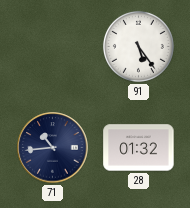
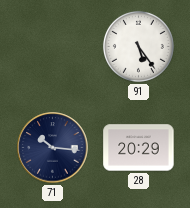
71: 10:44 -> 10:16 (53, 148)
28: 01:32 -> 20:29 (139, 148)
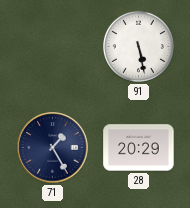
91: 5:24 -> 5:28 (138, 46)
71: 10:16 -> 1:25 (53, 148)
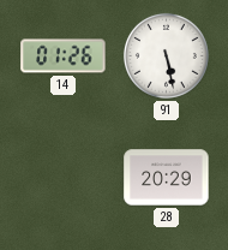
14: none -> 01:26 (64, 56)
71: 1:25 -> none (53, 148)
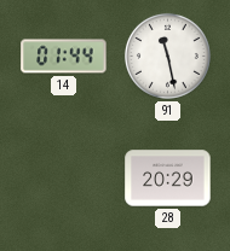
14: 01:26 -> 01:44 (64, 57)
91: 5:28 -> 11:28 (167, 56)
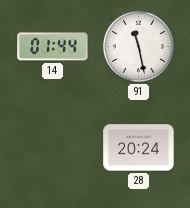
28: 20:29 -> 20:24 (139, 148)
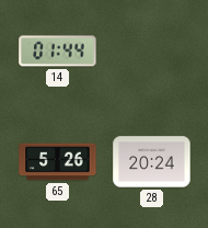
91: 11:28 -> none (138, 46)
65: none -> 5:26 (58, 162)
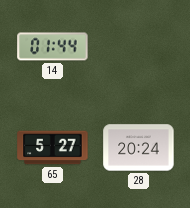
65: 5:26 -> 5:27 (53, 148)
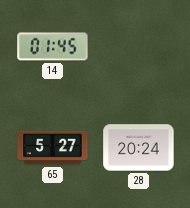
14: 01:44 -> 01:45 (53, 47)
